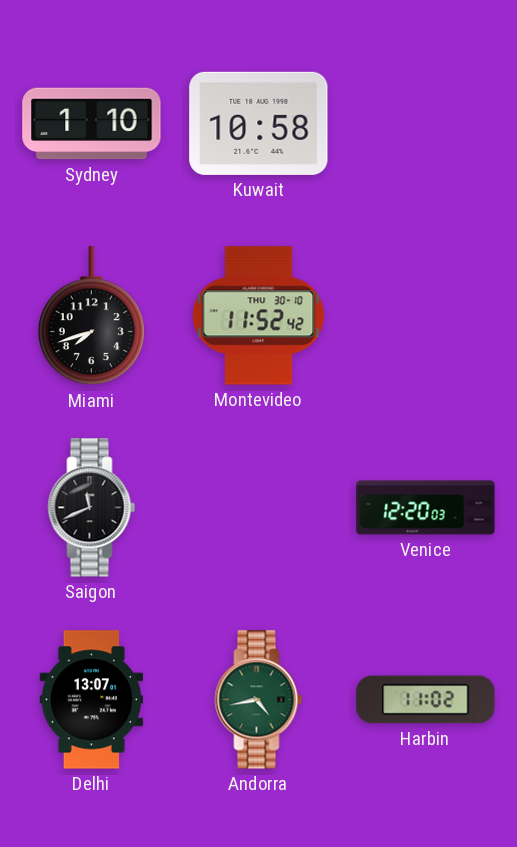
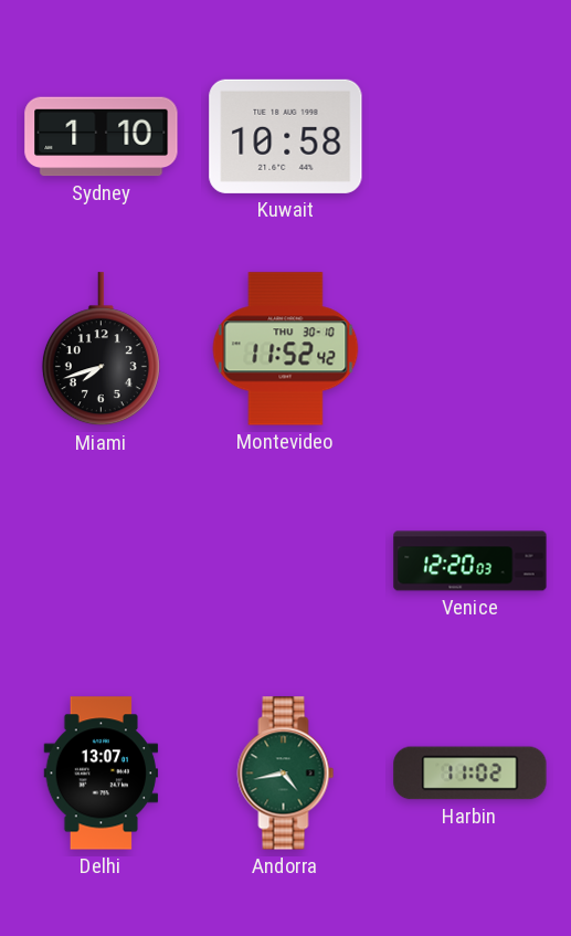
Saigon: 11:41 -> none (92, 508)
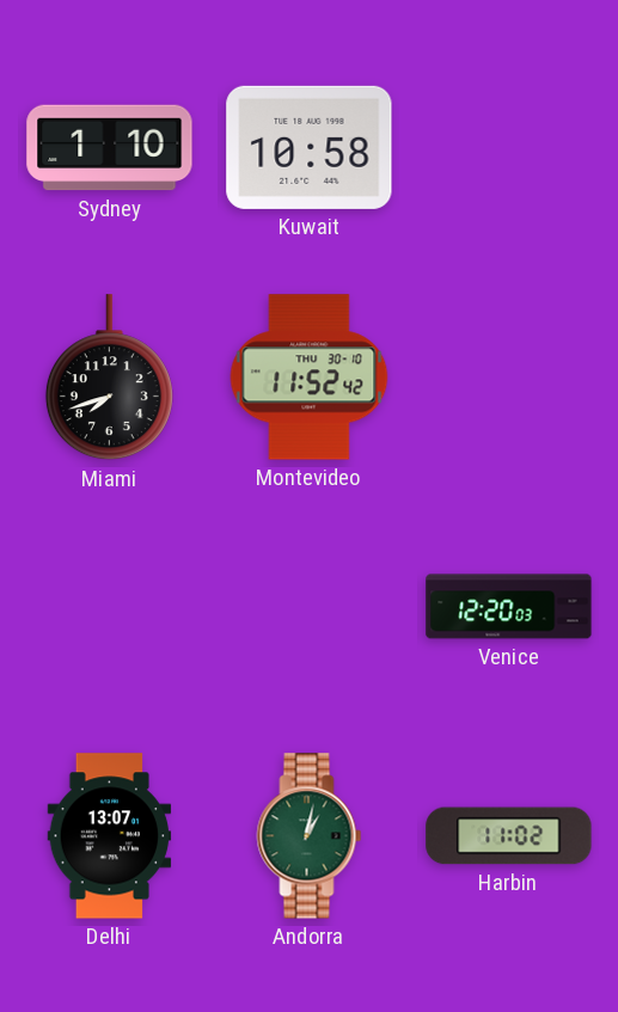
Andorra: 4:43 -> 1:02 (310, 836)
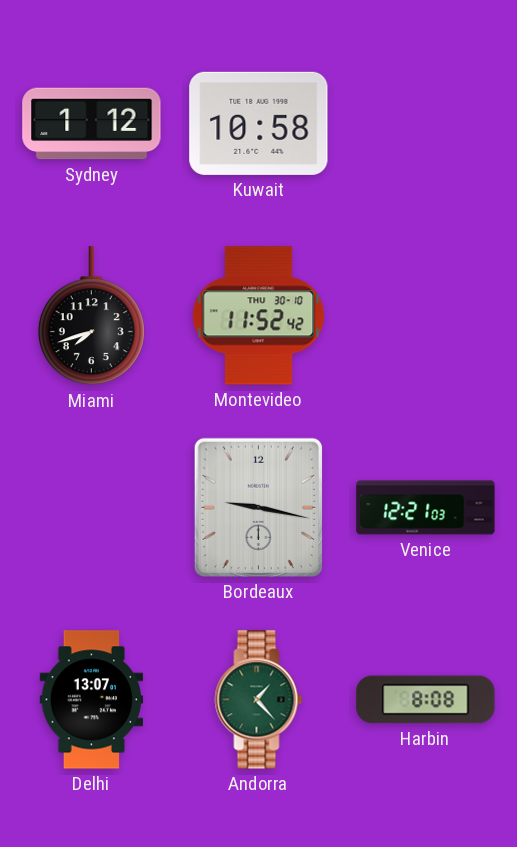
Sydney: 1:10 -> 1:12 (92, 124)
Bordeaux: none -> 9:17 (258, 507)
Venice: 12:20 -> 12:21 (426, 508)
Andorra: 1:02 -> 1:23 (259, 700)
Harbin: 11:02 -> 8:08 (426, 700)
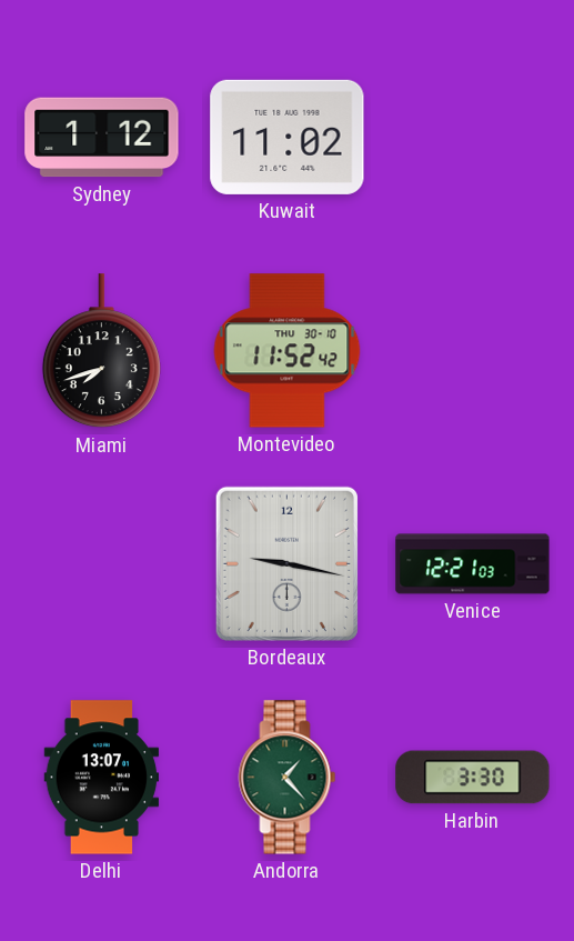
Kuwait: 10:58 -> 11:02 (288, 137)
Harbin: 8:08 -> 3:30 (473, 778)
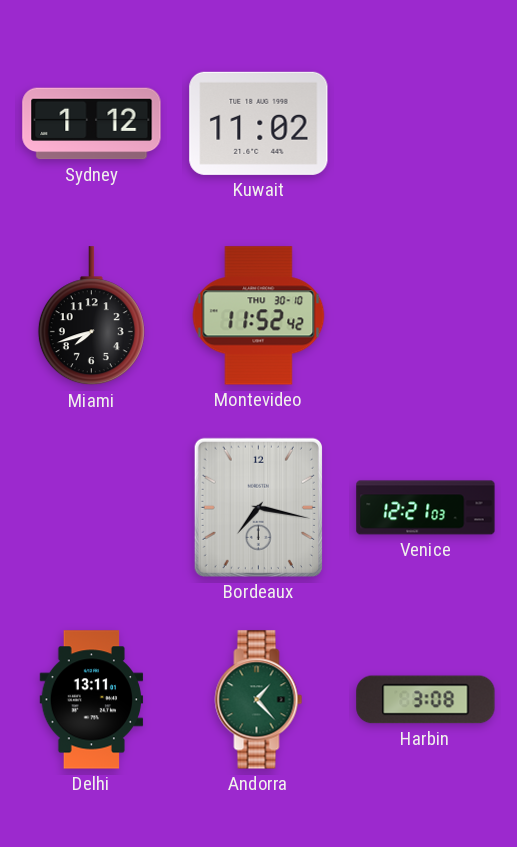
Bordeaux: 9:17 -> 7:17 (258, 507)
Delhi: 13:07 -> 13:11 (92, 700)
Harbin: 3:30 -> 3:08 (426, 700)
